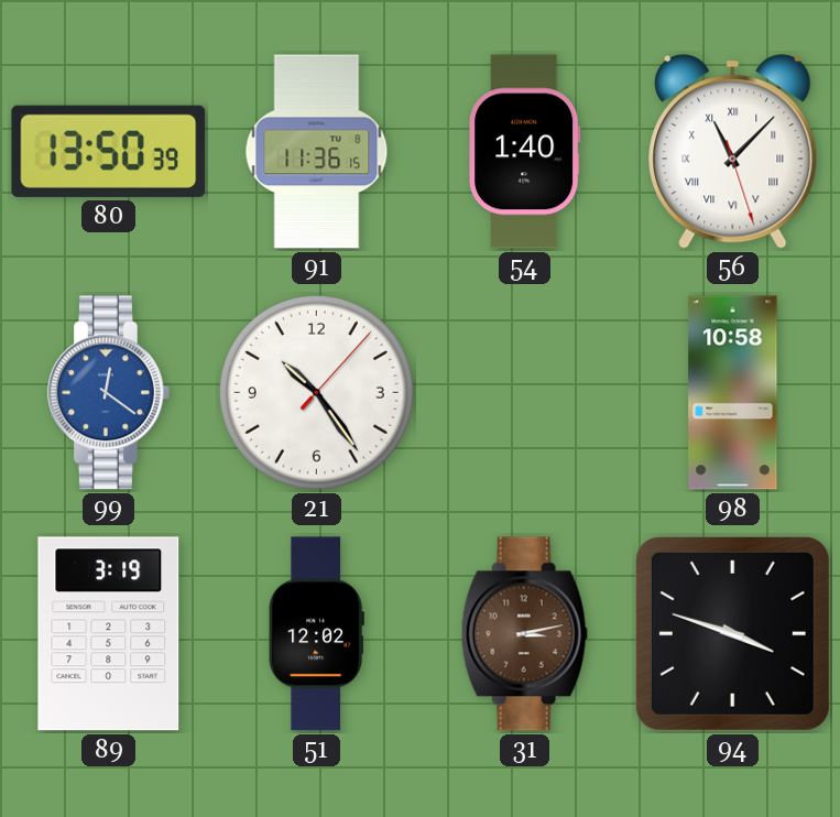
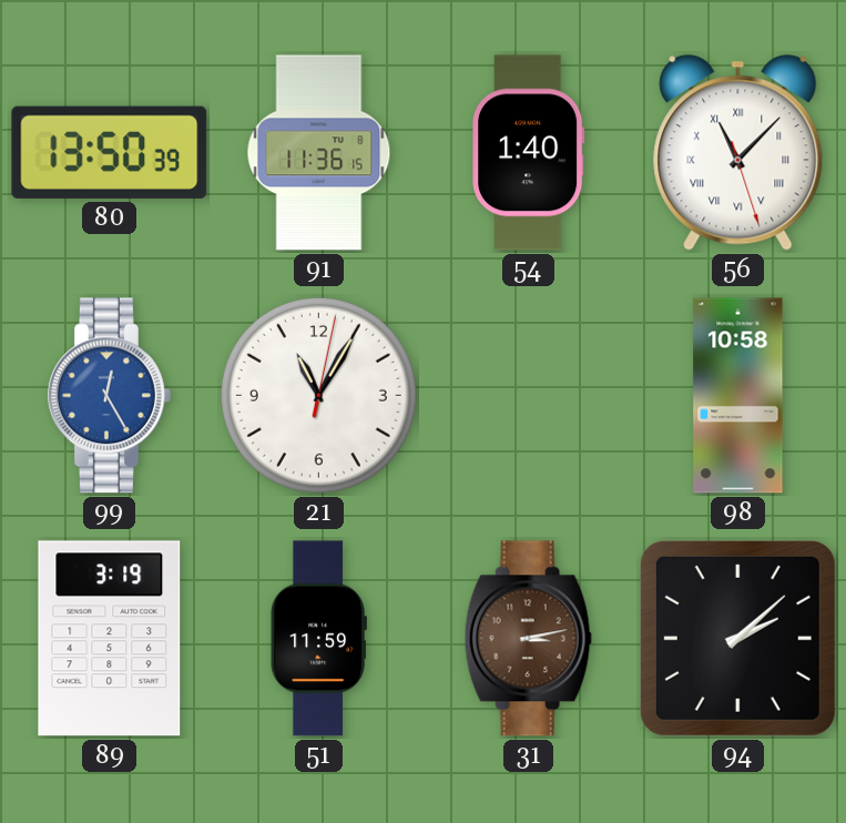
99: 12:21 -> 12:25 (109, 396)
21: 10:24 -> 11:05 (318, 395)
51: 12:02 -> 11:59 (318, 639)
94: 3:48 -> 2:08 (737, 638)
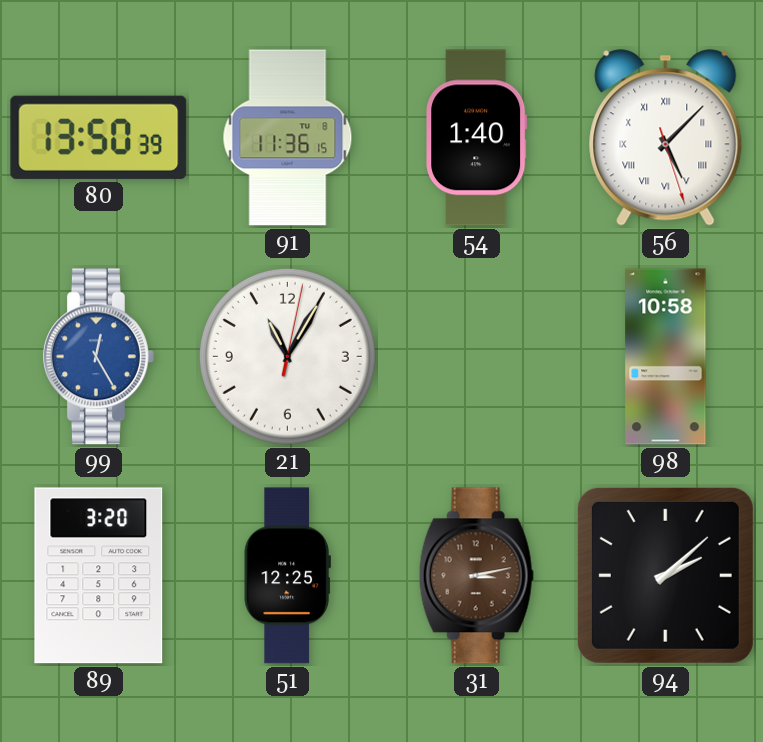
56: 11:07 -> 5:07 (666, 138)
89: 3:19 -> 3:20 (99, 576)
51: 11:59 -> 12:25 (287, 576)
